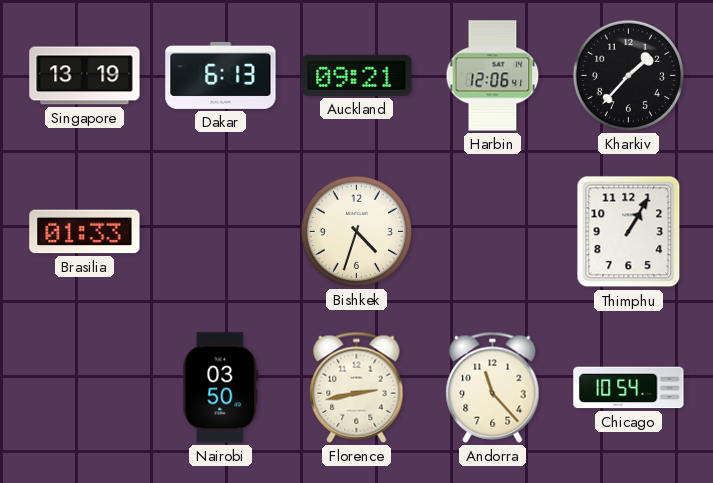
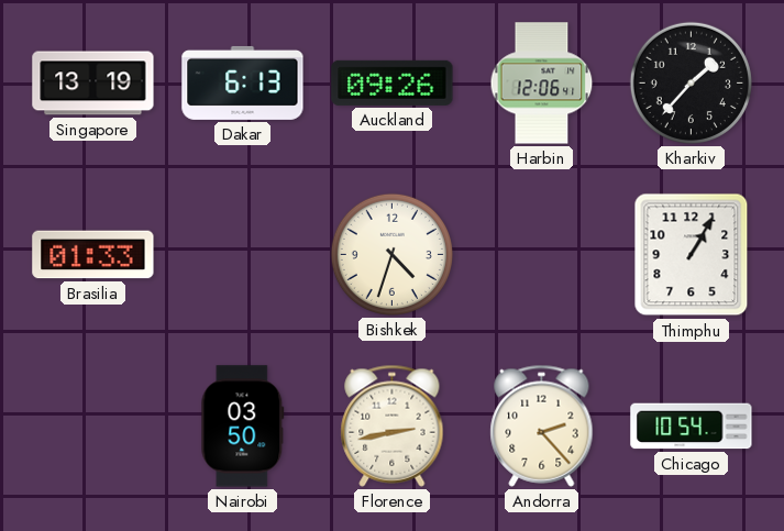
Auckland: 09:21 -> 09:26 (393, 82)
Andorra: 11:23 -> 2:23 (542, 425)
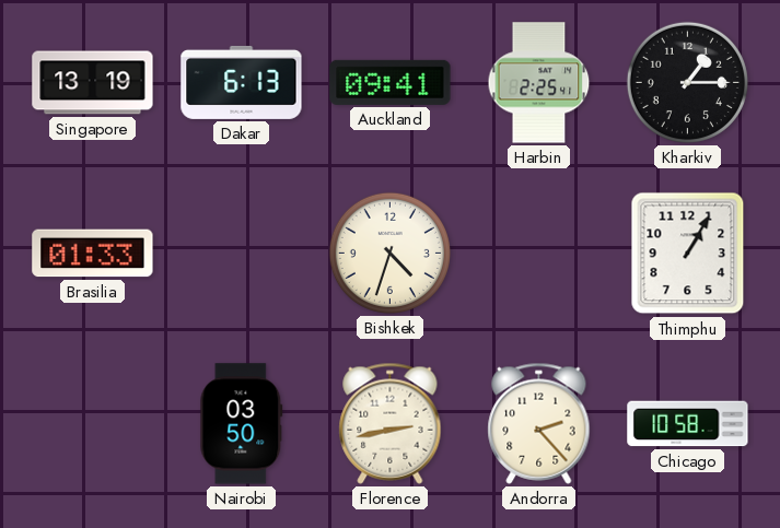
Auckland: 09:26 -> 09:41 (391, 82)
Harbin: 12:06 -> 2:25 (539, 83)
Kharkiv: 1:37 -> 1:15 (687, 82)
Chicago: 10:54 -> 10:58 (688, 424)
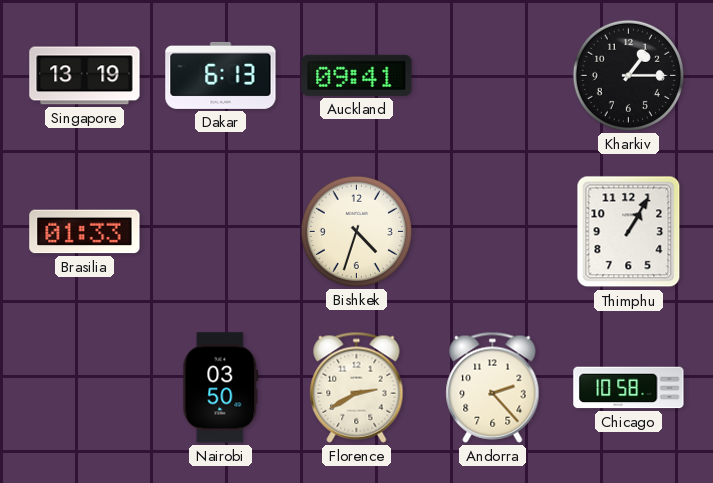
Harbin: 2:25 -> none (539, 83)
Florence: 2:43 -> 2:40 (357, 387)
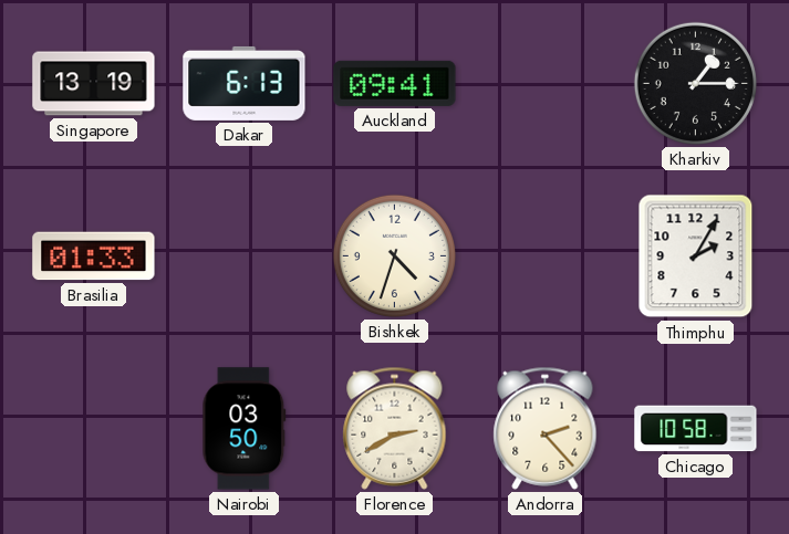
Thimphu: 1:05 -> 2:05 (696, 256)
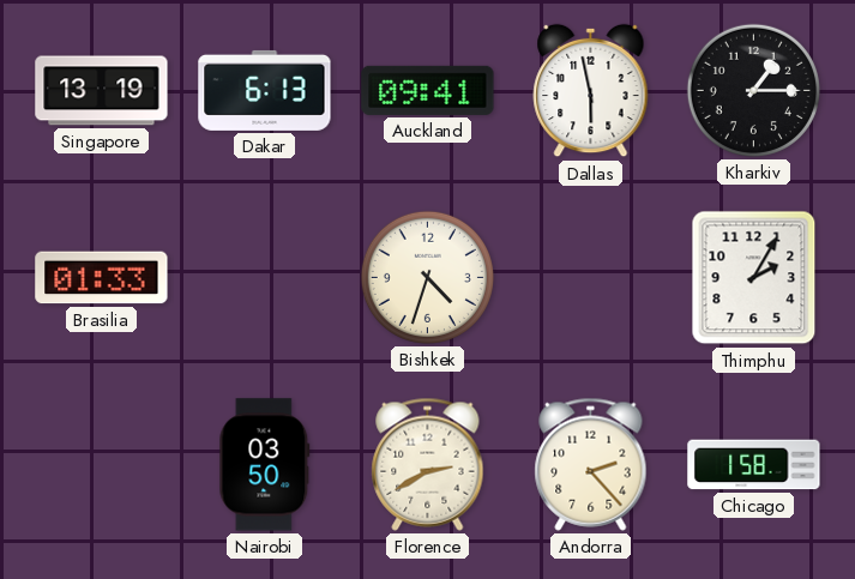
Dallas: none -> 5:58 (591, 91)
Chicago: 10:58 -> 1:58 (754, 465)
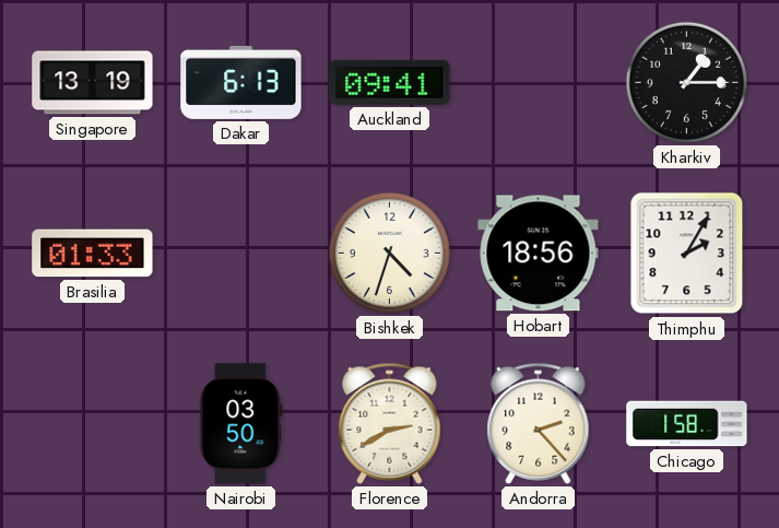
Dallas: 5:58 -> none (591, 91)
Hobart: none -> 18:56 (539, 254)
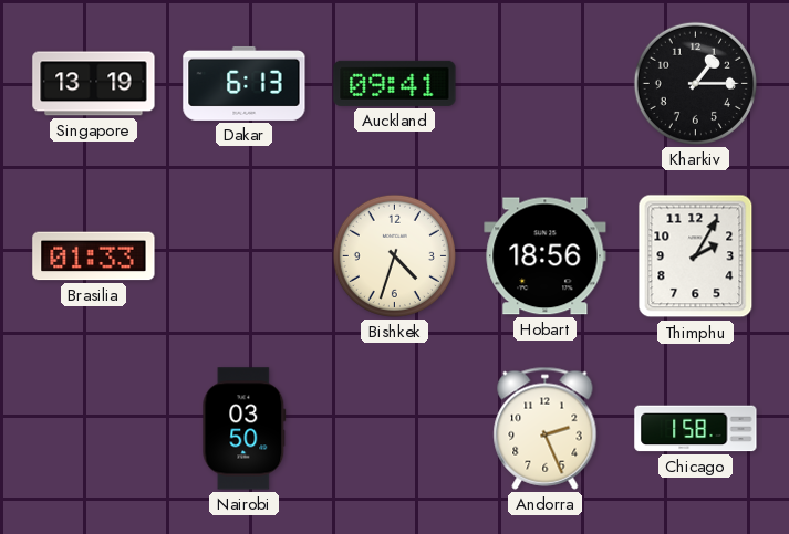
Florence: 2:40 -> none (390, 423)
Andorra: 2:23 -> 2:26 (546, 428)
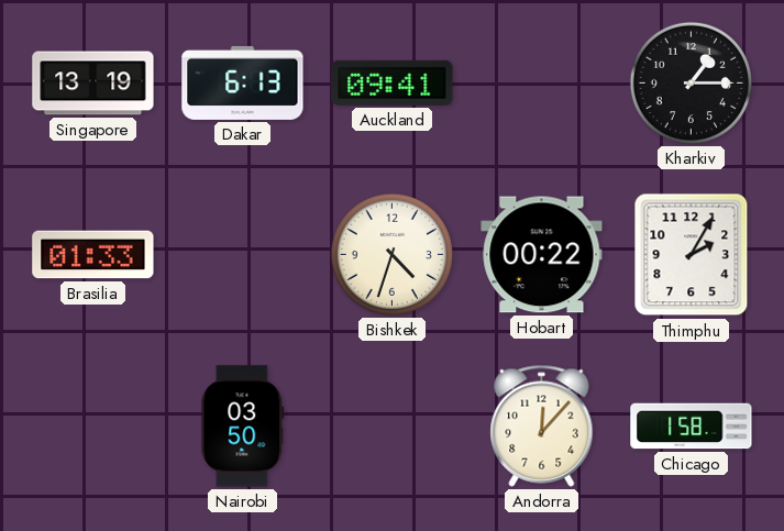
Hobart: 18:56 -> 00:22 (542, 255)
Andorra: 2:26 -> 12:07 (542, 425)
